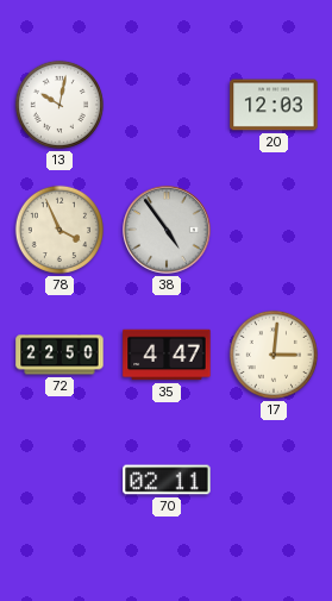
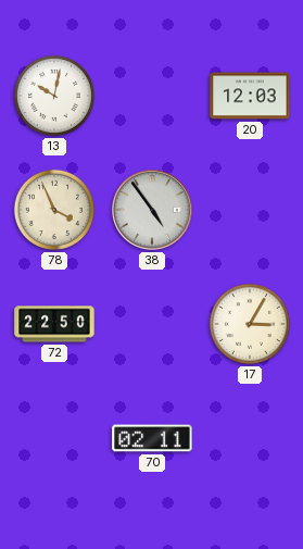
35: 4:47 -> none (167, 355)
17: 3:01 -> 3:05 (250, 324)
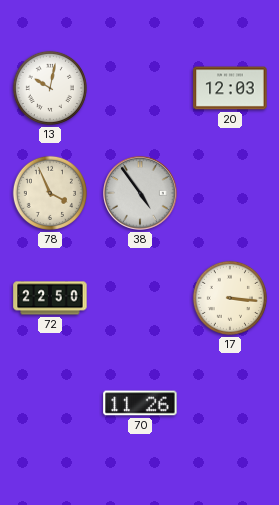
17: 3:05 -> 3:16 (230, 298)
70: 02:11 -> 11:26 (140, 403)
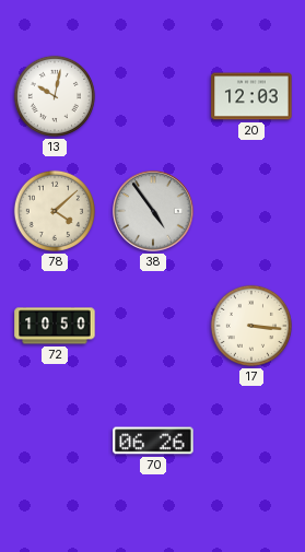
78: 3:56 -> 4:08 (55, 211)
72: 22:50 -> 10:50 (55, 326)
70: 11:26 -> 06:26 (153, 441)
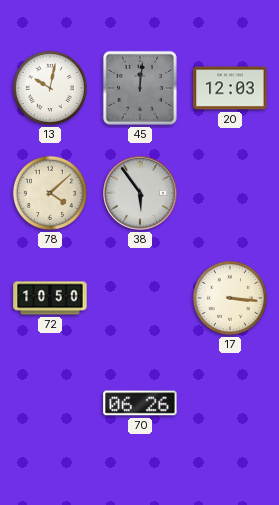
45: none -> 12:01 (140, 88)
38: 4:54 -> 5:54 (140, 193)
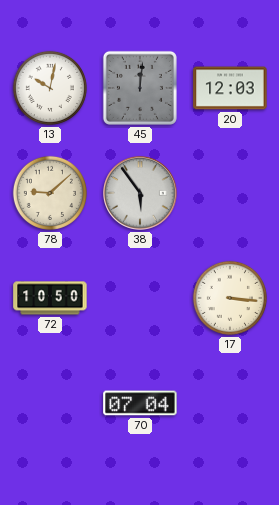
78: 4:08 -> 9:08 (50, 193)
70: 06:26 -> 07:04 (140, 403)
